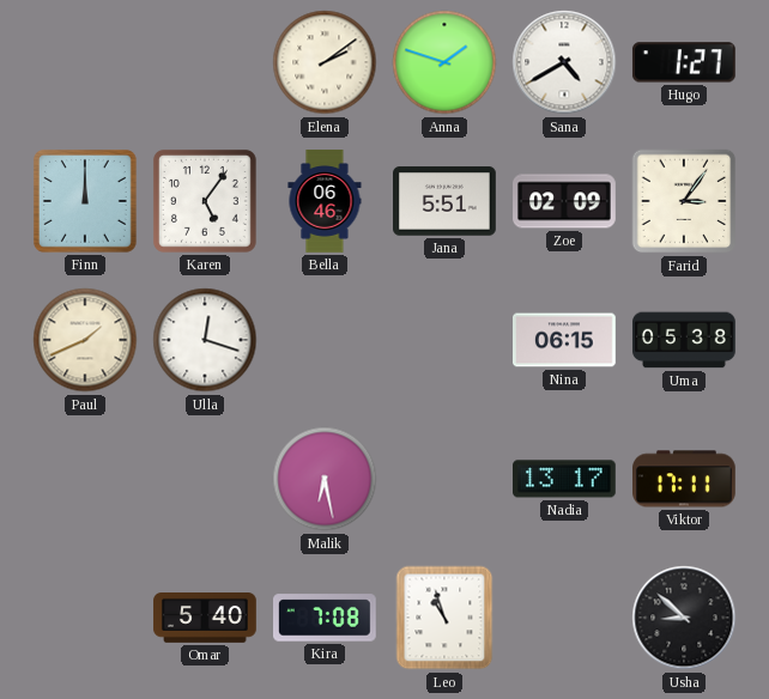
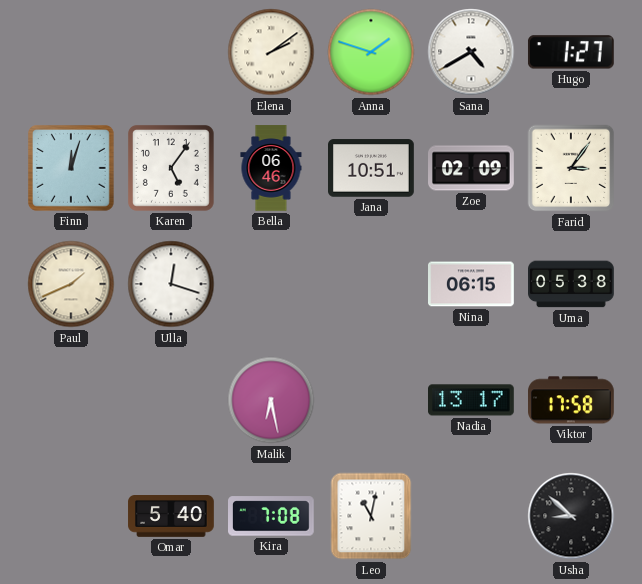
Finn: 12:00 -> 12:03 (71, 168)
Jana: 5:51 -> 10:51 (372, 168)
Viktor: 17:11 -> 17:58 (572, 400)
Leo: 10:57 -> 11:02 (371, 516)
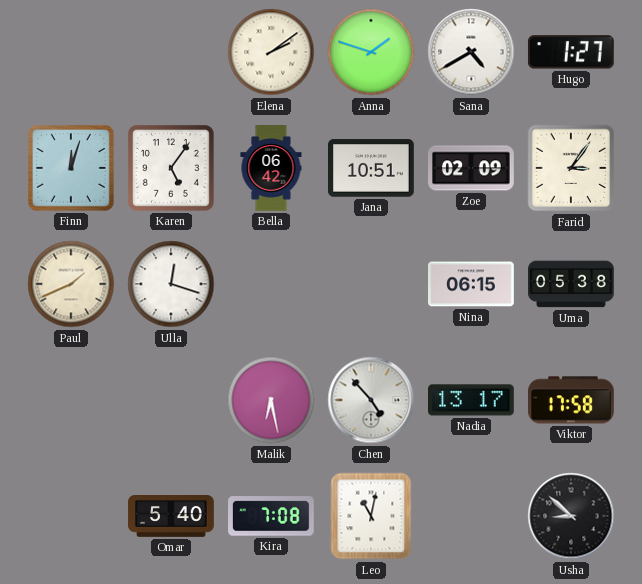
Bella: 06:46 -> 06:42 (271, 168)
Chen: none -> 4:53 (371, 400)
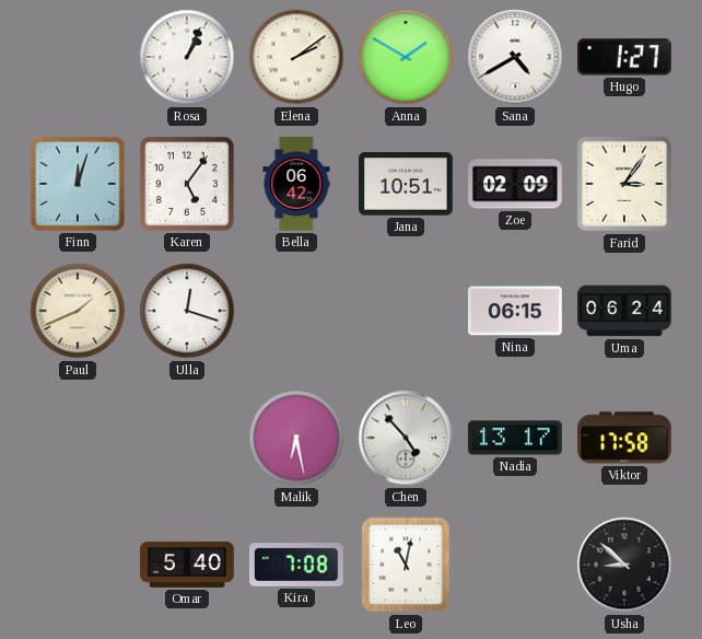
Rosa: none -> 1:04 (187, 57)
Anna: 1:48 -> 1:50 (406, 57)
Uma: 05:38 -> 06:24 (624, 311)
